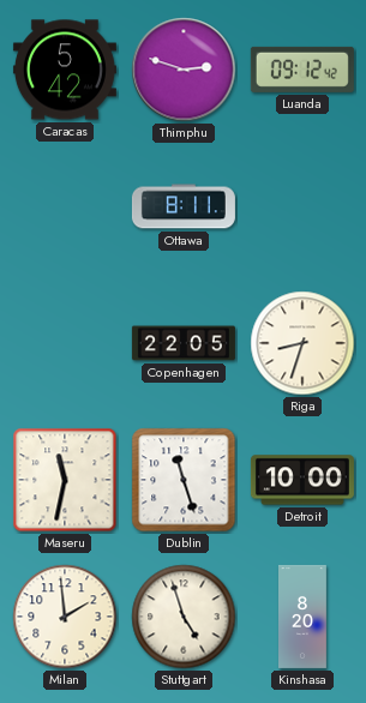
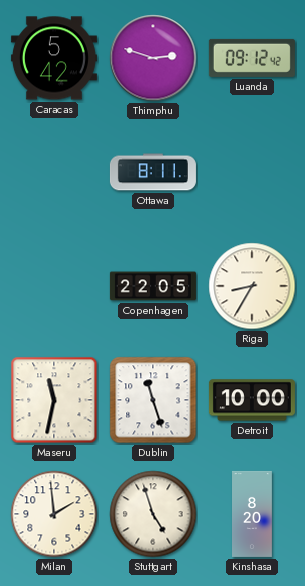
Riga: 8:33 -> 8:35 (252, 286)
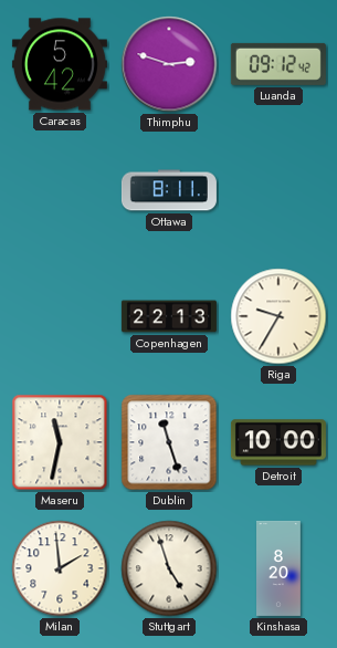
Copenhagen: 22:05 -> 22:13 (169, 316)
Riga: 8:35 -> 9:35 (278, 316)
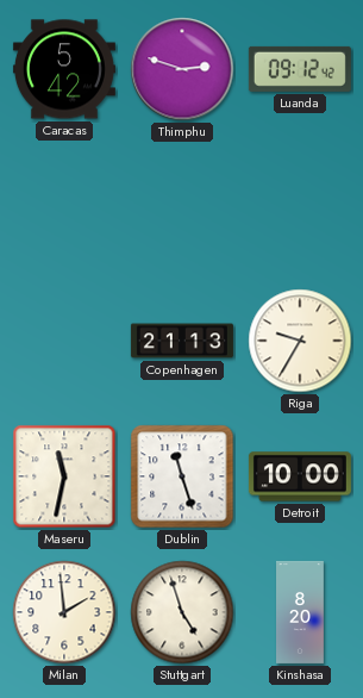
Ottawa: 8:11 -> none (169, 190)
Copenhagen: 22:13 -> 21:13 (182, 341)
